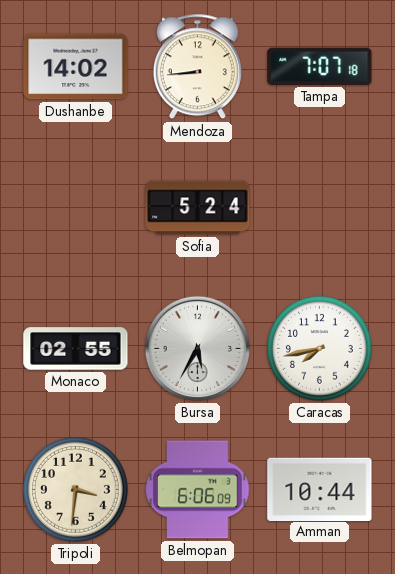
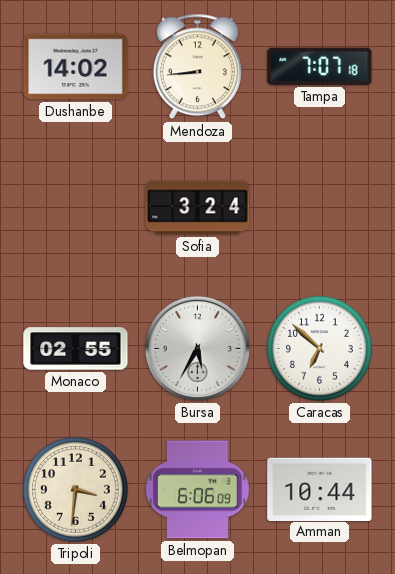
Sofia: 5:24 -> 3:24 (198, 208)
Caracas: 7:43 -> 6:52 (319, 348)
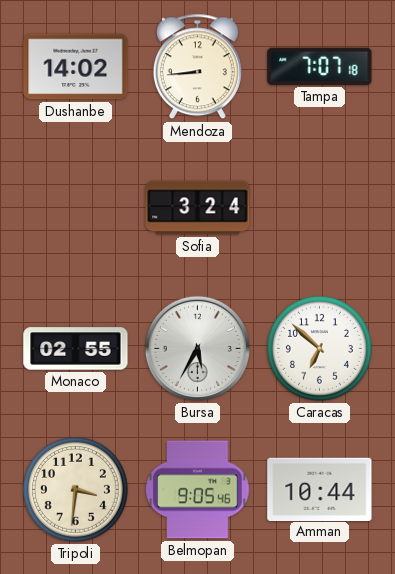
Belmopan: 6:06 -> 9:05 (198, 490)
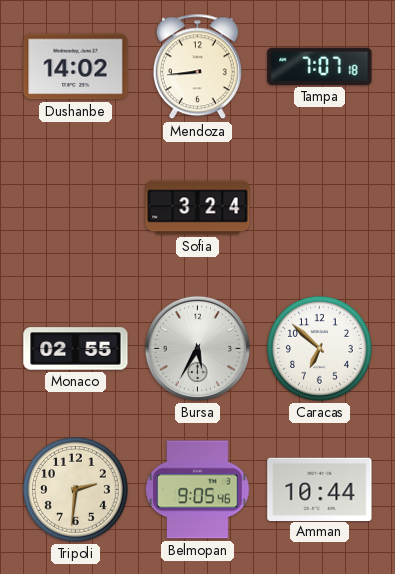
Tripoli: 3:31 -> 2:31 (75, 489)
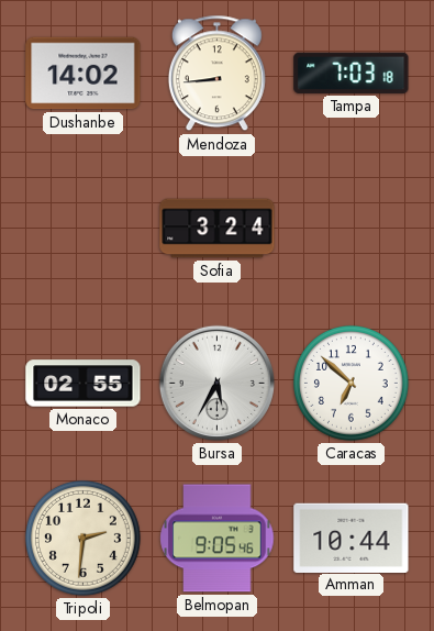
Tampa: 7:07 -> 7:03 (352, 73)
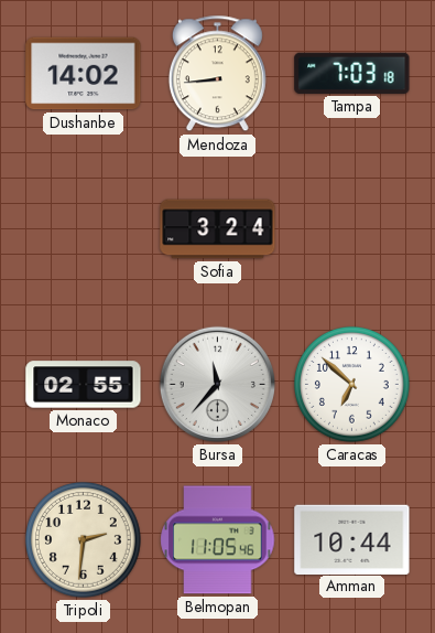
Bursa: 5:35 -> 11:37 (217, 384)
Belmopan: 9:05 -> 11:05 (218, 540)
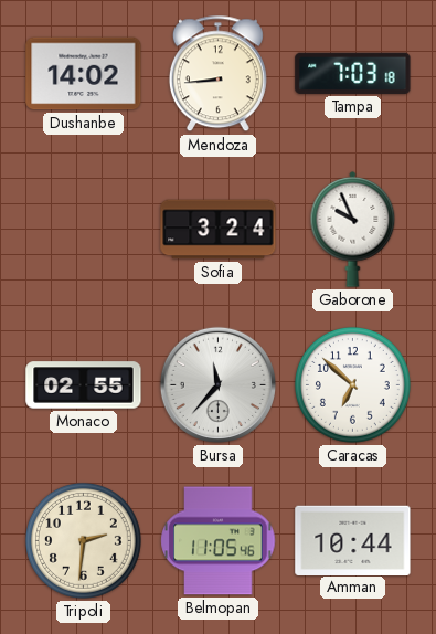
Gaborone: none -> 9:56 (353, 230)
